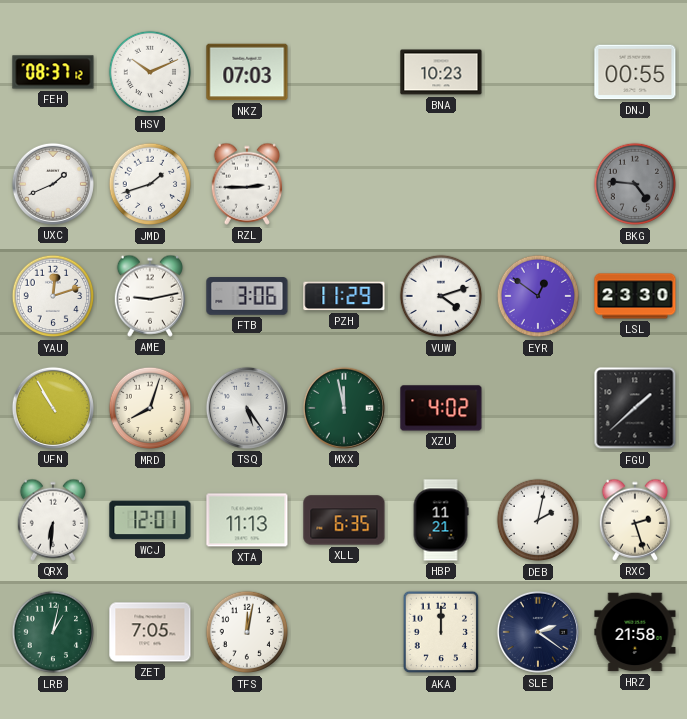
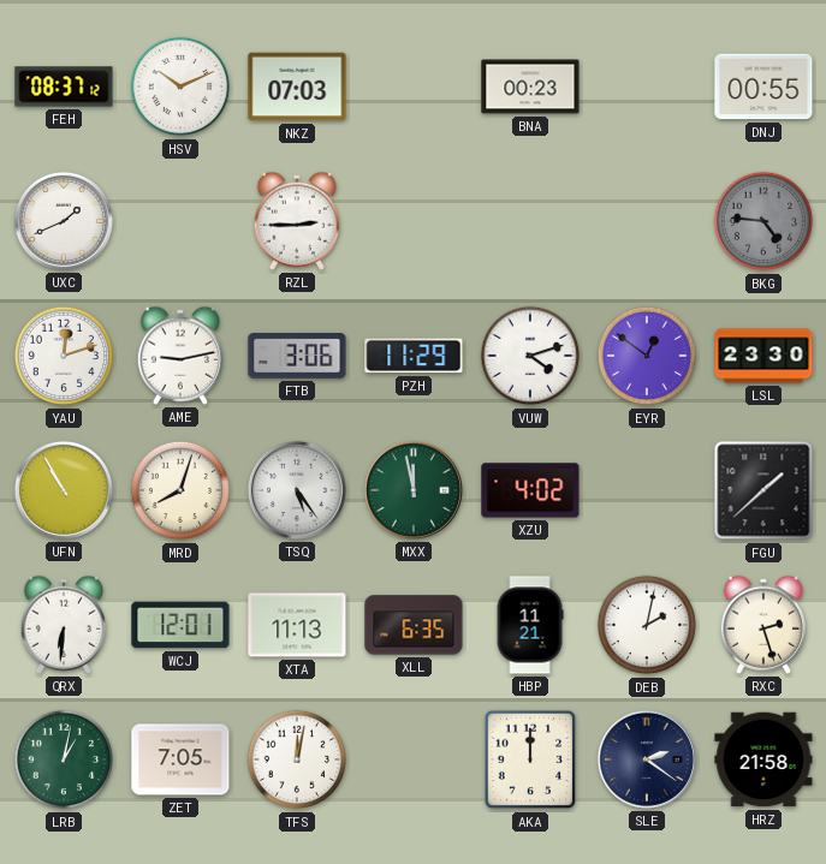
BNA: 10:23 -> 00:23 (530, 87)
JMD: 1:42 -> none (150, 184)
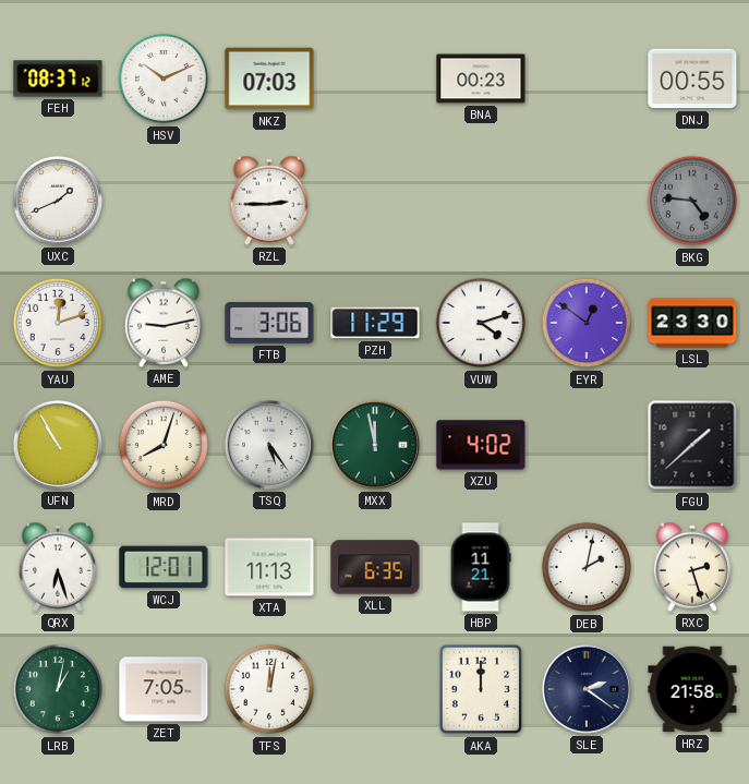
QRX: 6:31 -> 6:27 (57, 567)
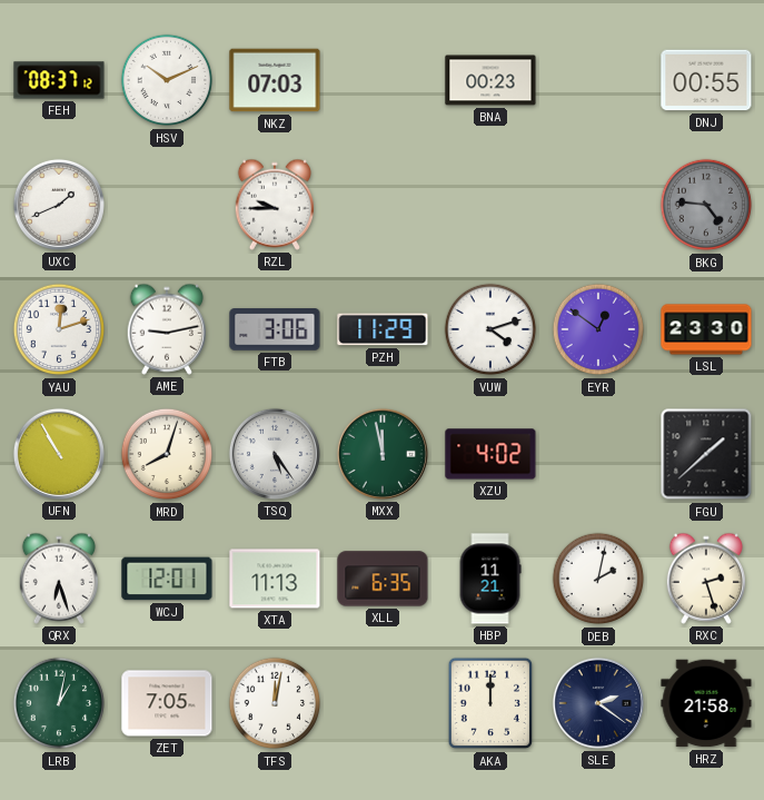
RZL: 2:45 -> 9:45 (274, 205)
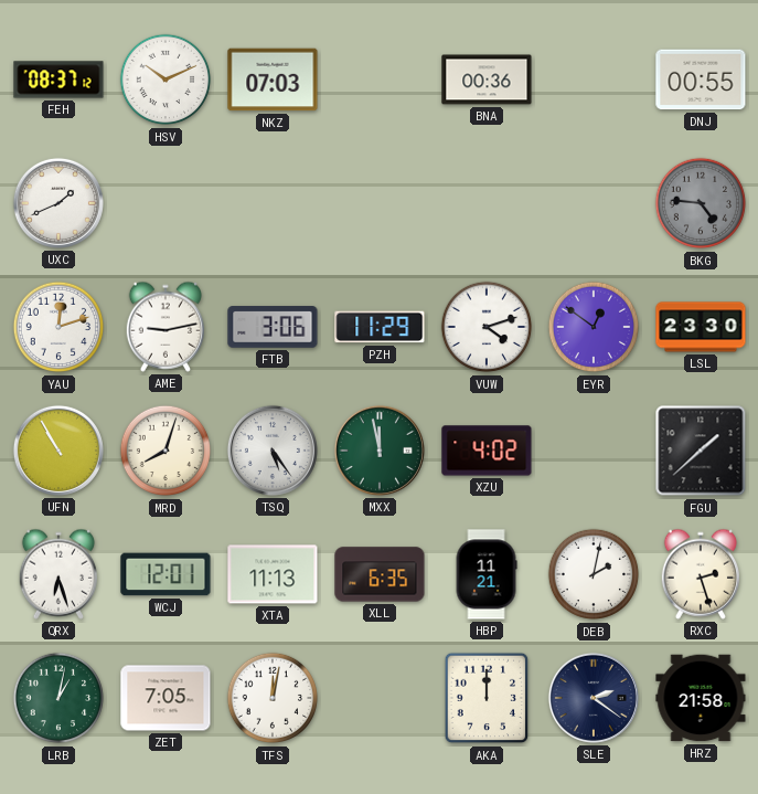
BNA: 00:23 -> 00:36 (487, 80)
RZL: 9:45 -> none (274, 205)
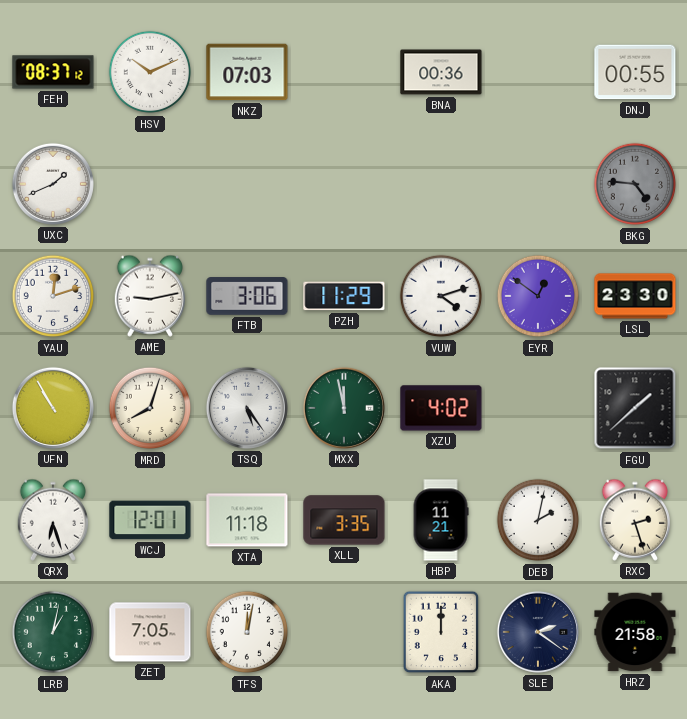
XTA: 11:13 -> 11:18 (247, 520)
XLL: 6:35 -> 3:35 (344, 520)
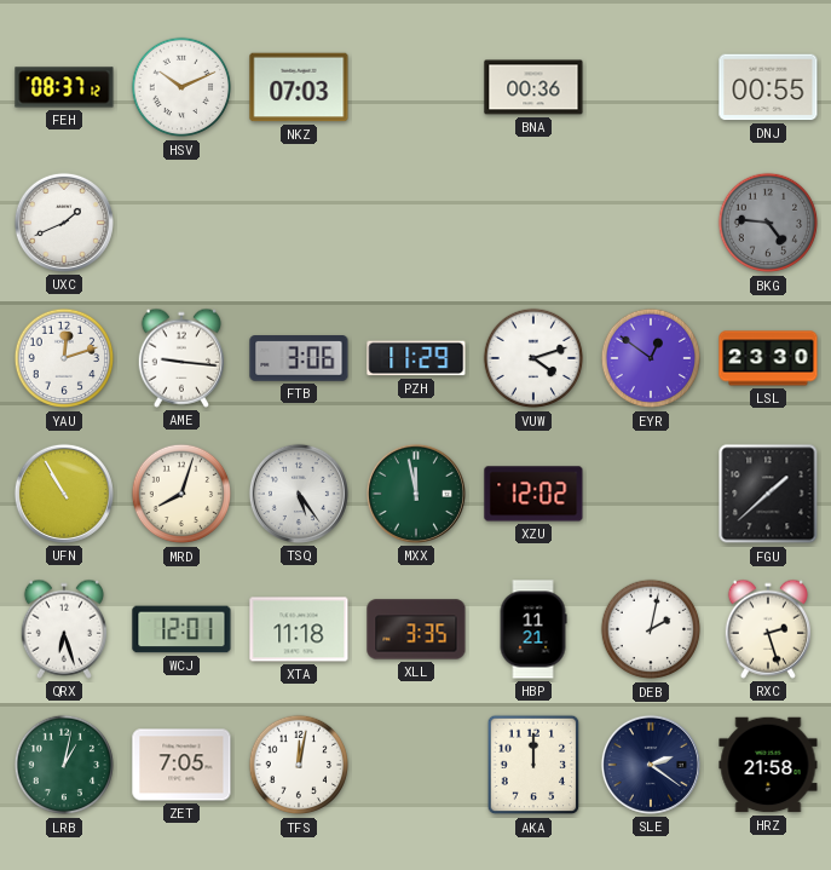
AME: 9:13 -> 9:16 (180, 358)
XZU: 4:02 -> 12:02 (533, 494)
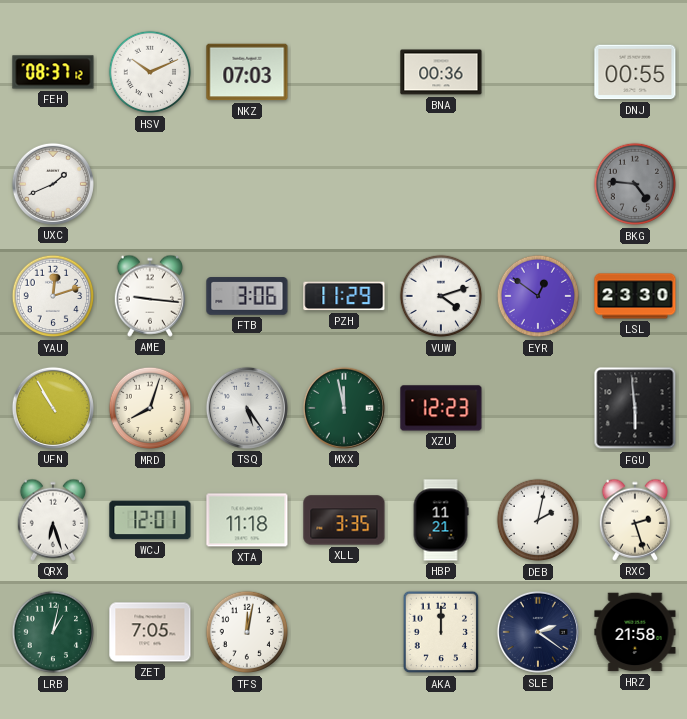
XZU: 12:02 -> 12:23 (441, 408)
FGU: 1:38 -> 5:59 (635, 408)
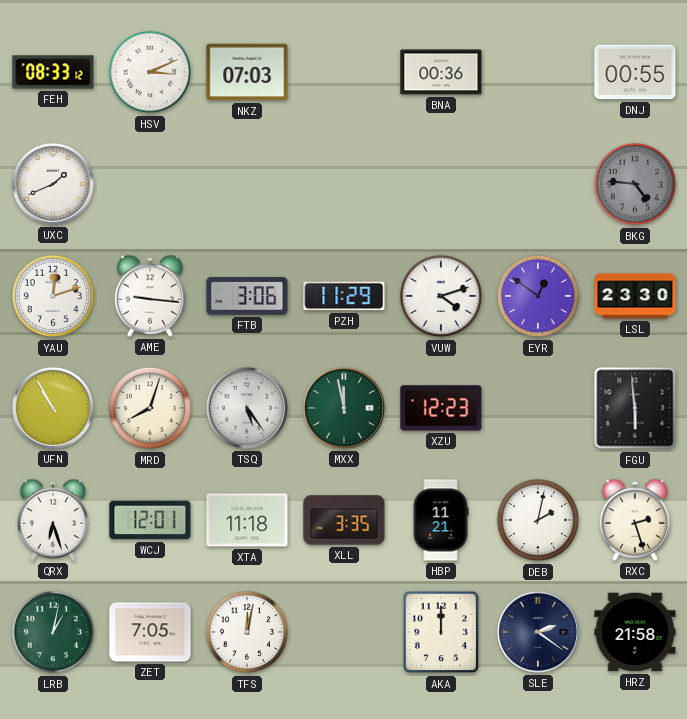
FEH: 08:37 -> 08:33 (53, 72)
HSV: 10:11 -> 3:11 (150, 72)
